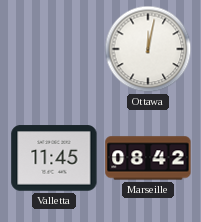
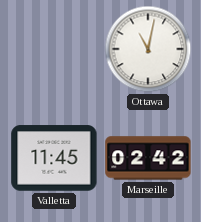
Ottawa: 12:02 -> 11:02 (148, 49)
Marseille: 08:42 -> 02:42 (148, 158)
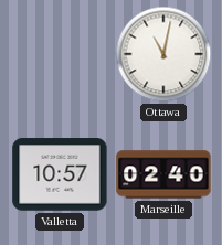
Valletta: 11:45 -> 10:57 (60, 174)
Marseille: 02:42 -> 02:40 (163, 174)
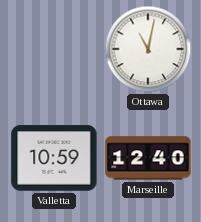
Valletta: 10:57 -> 10:59 (54, 158)
Marseille: 02:40 -> 12:40 (148, 158)
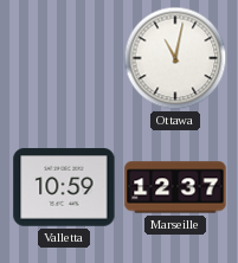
Marseille: 12:40 -> 12:37 (175, 187)
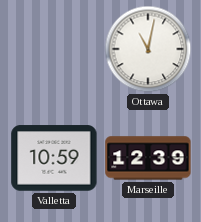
Marseille: 12:37 -> 12:39 (148, 158)
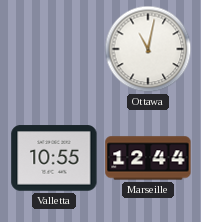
Valletta: 10:59 -> 10:55 (54, 158)
Marseille: 12:39 -> 12:44 (148, 158)
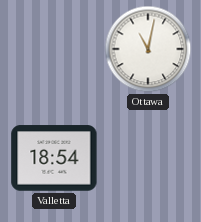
Valletta: 10:55 -> 18:54 (54, 158)
Marseille: 12:44 -> none (148, 158)
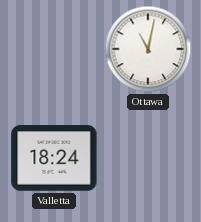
Valletta: 18:54 -> 18:24 (54, 158)
